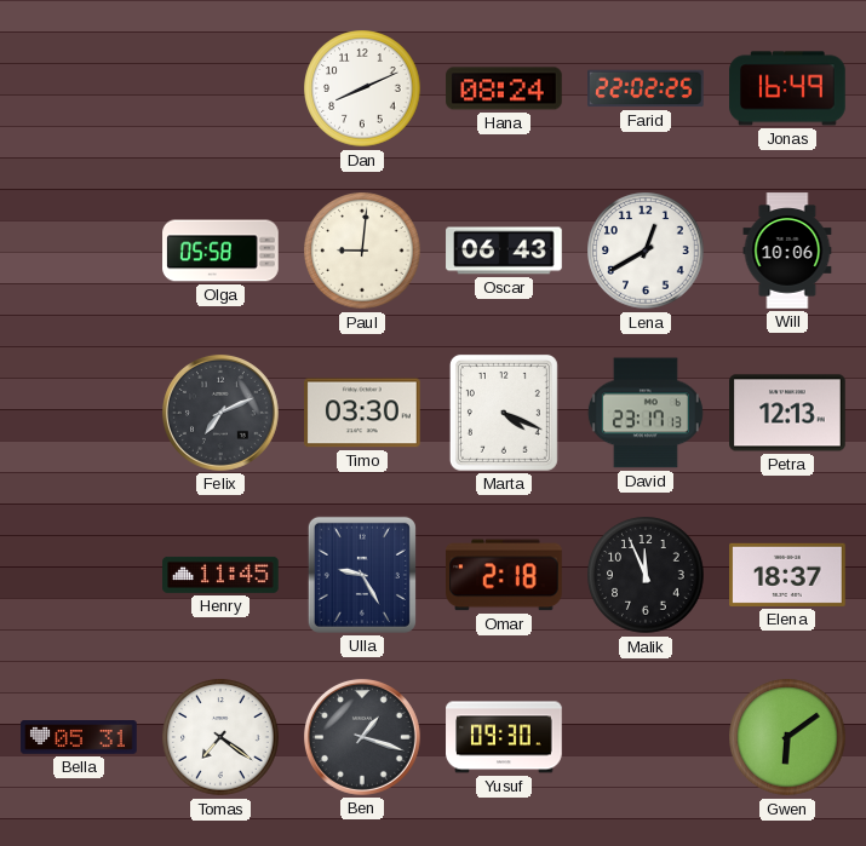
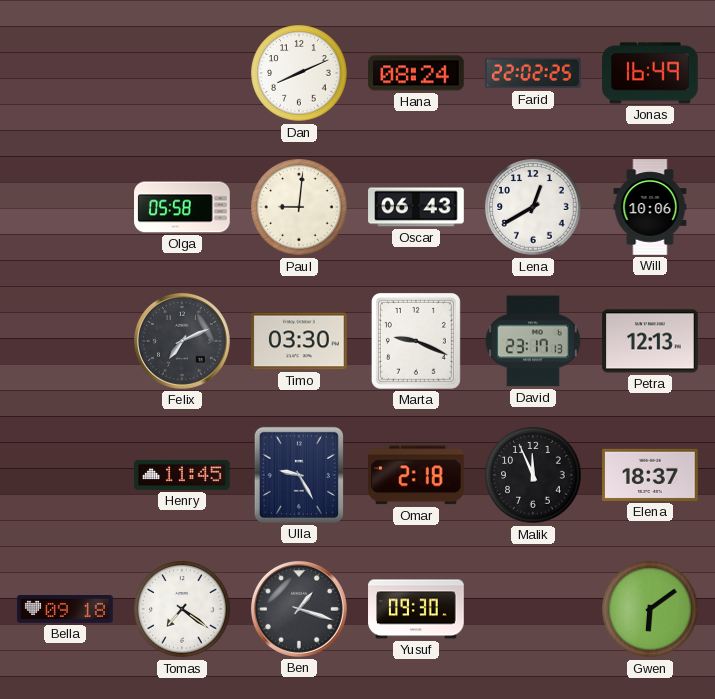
Marta: 4:19 -> 9:19 (416, 341)
Bella: 05:31 -> 09:18 (65, 610)
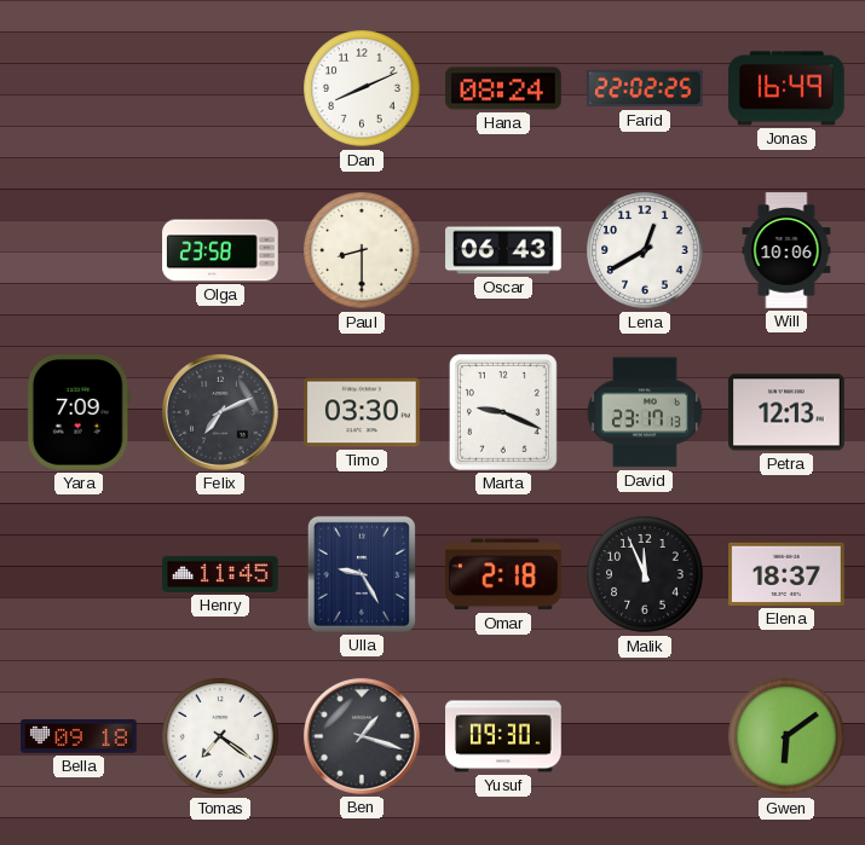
Olga: 05:58 -> 23:58 (220, 250)
Paul: 9:01 -> 8:30 (362, 250)
Yara: none -> 7:09 (79, 413)
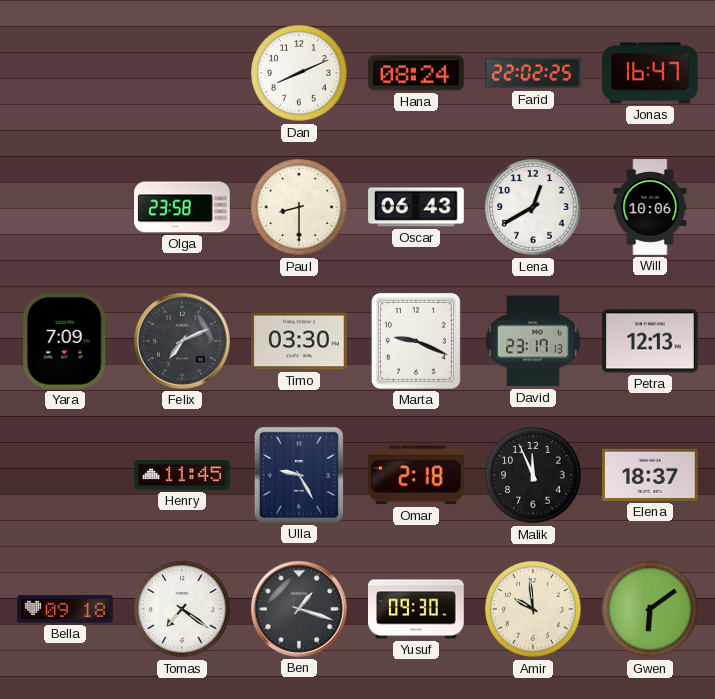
Jonas: 16:49 -> 16:47 (650, 73)
Amir: none -> 9:59 (533, 609)
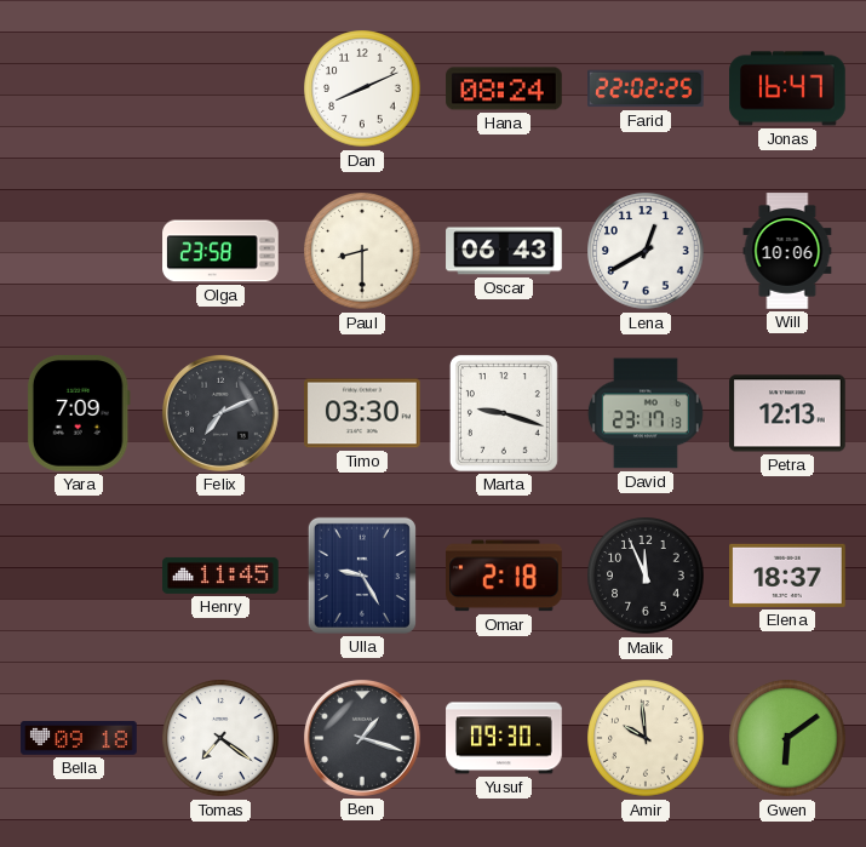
Marta: 9:19 -> 9:18 (504, 413)
